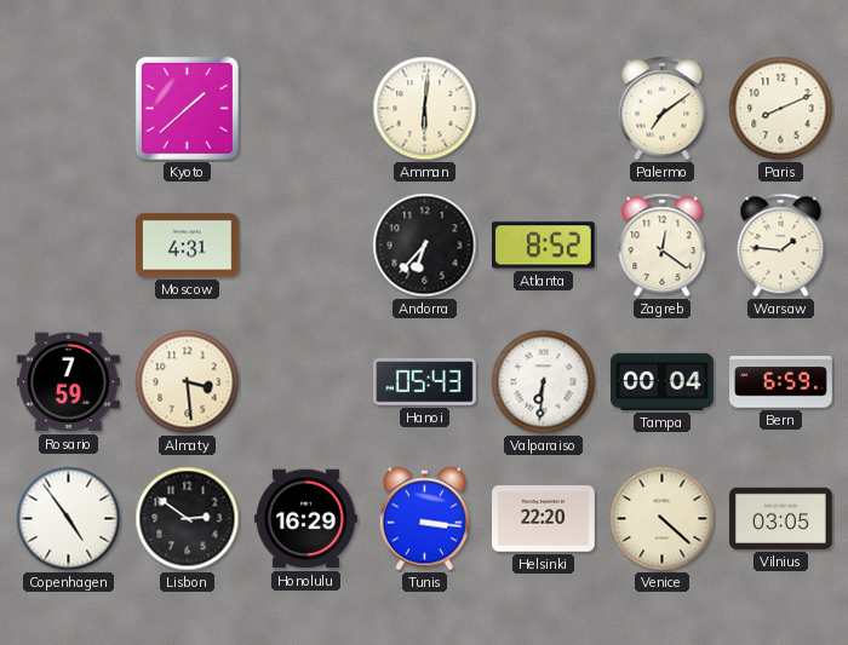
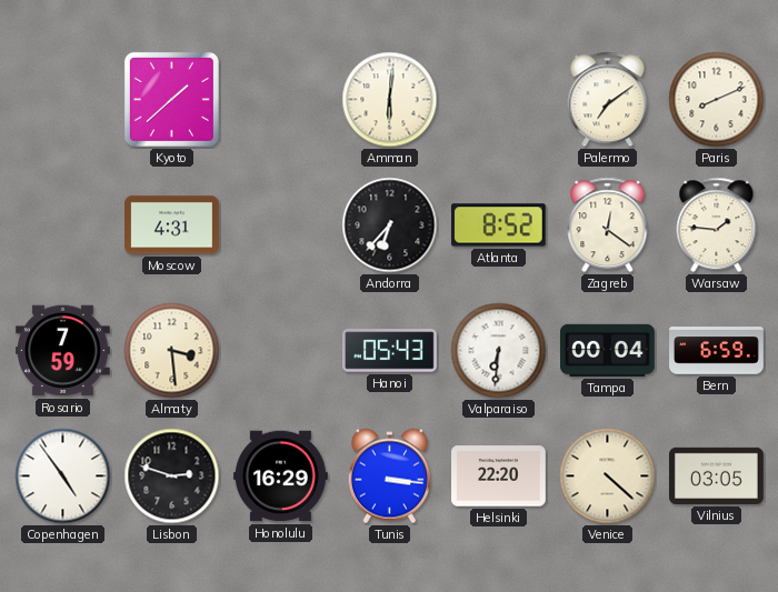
Lisbon: 2:51 -> 2:48 (172, 476)
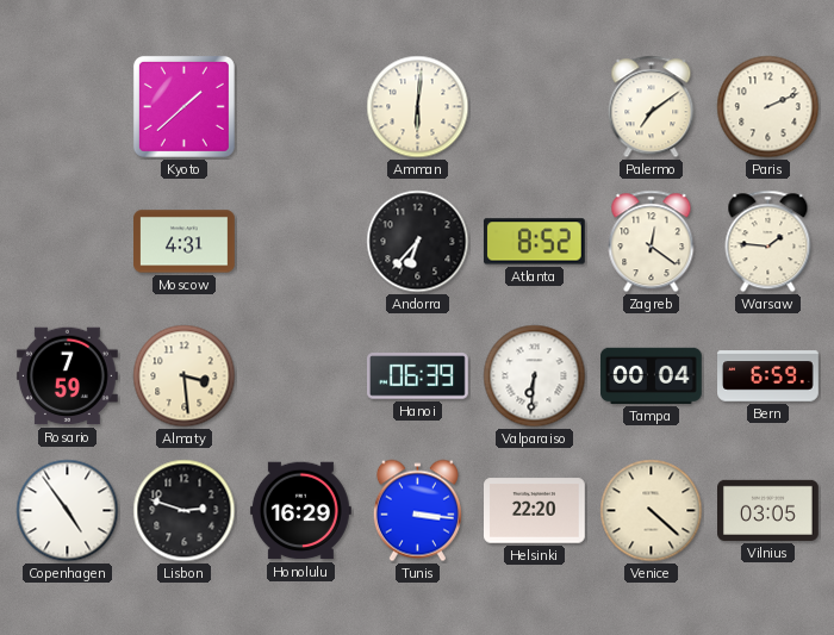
Paris: 8:11 -> 2:11 (768, 107)
Hanoi: 05:43 -> 06:39 (418, 376)
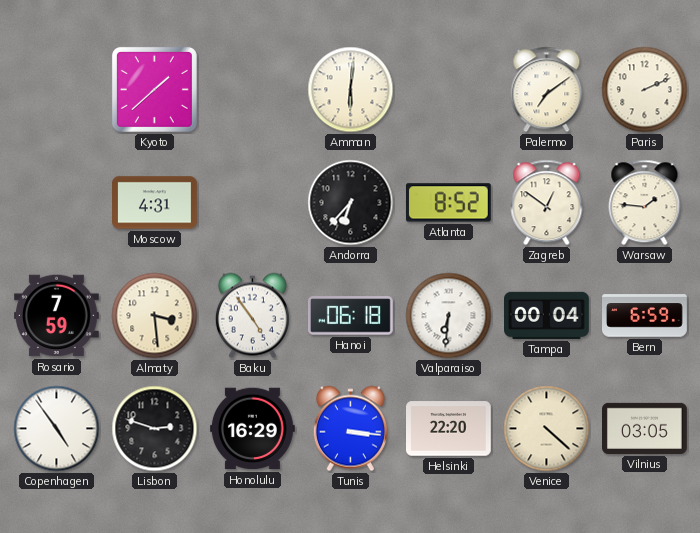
Zagreb: 12:21 -> 12:51 (547, 203)
Baku: none -> 4:54 (252, 316)
Hanoi: 06:39 -> 06:18 (351, 316)
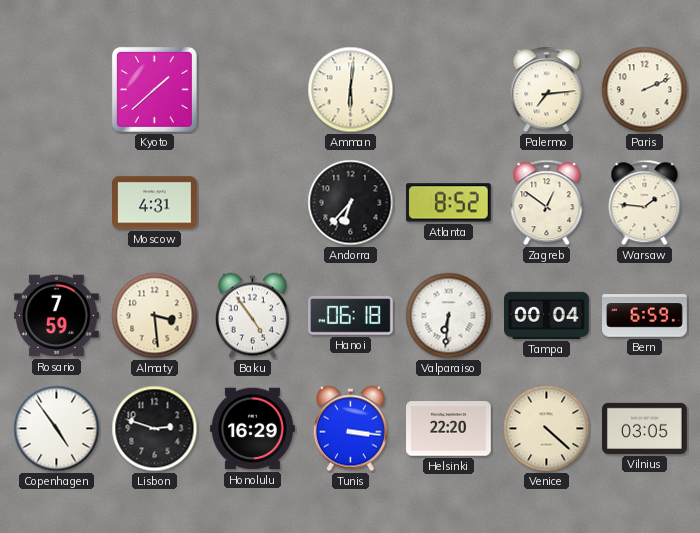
Palermo: 7:09 -> 7:14 (547, 90)
